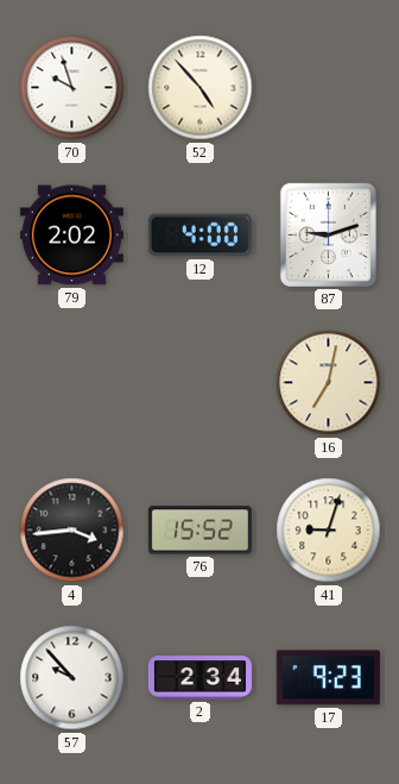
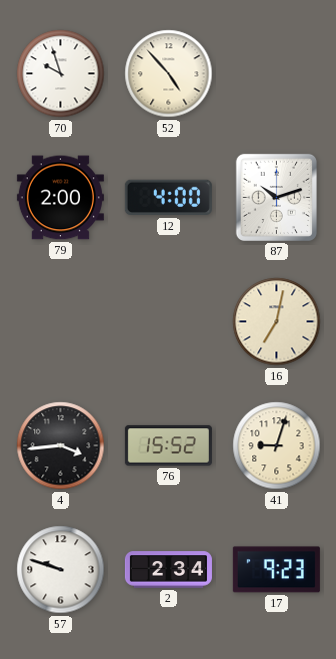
79: 2:02 -> 2:00 (60, 198)
87: 9:12 -> 10:12 (276, 197)
57: 9:53 -> 9:48 (61, 570)
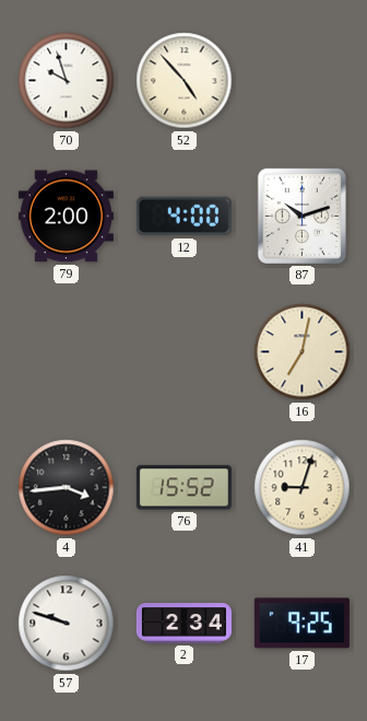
17: 9:23 -> 9:25 (301, 624)
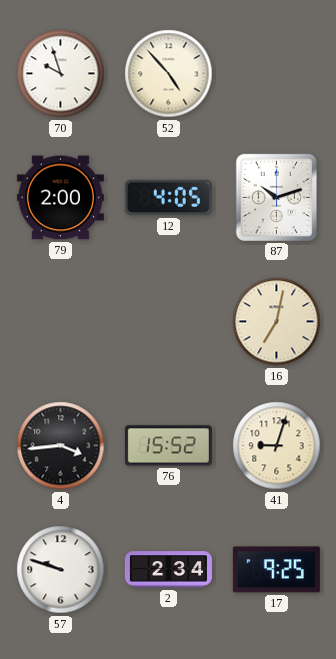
12: 4:00 -> 4:05 (168, 198)
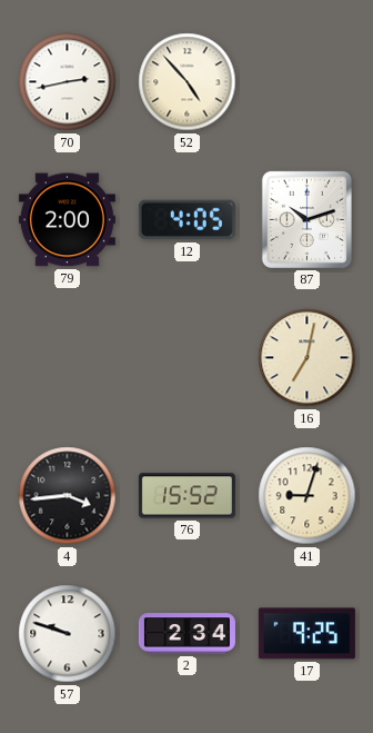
70: 9:57 -> 2:43 (68, 82)
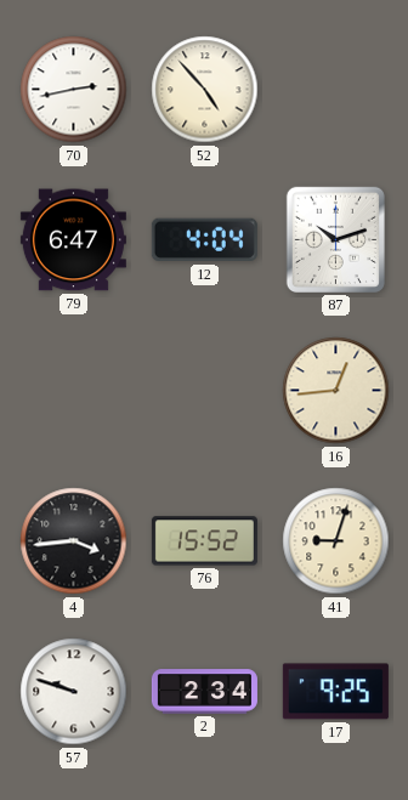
79: 2:00 -> 6:47 (73, 240)
12: 4:05 -> 4:04 (204, 240)
16: 7:02 -> 12:44 (336, 391)
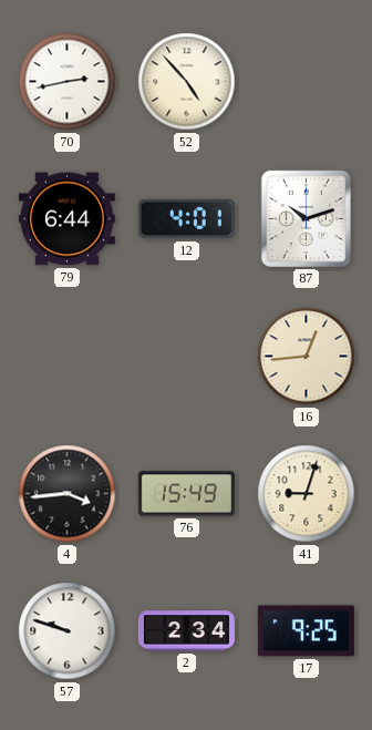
79: 6:47 -> 6:44 (66, 219)
12: 4:04 -> 4:01 (186, 219)
76: 15:52 -> 15:49 (186, 494)
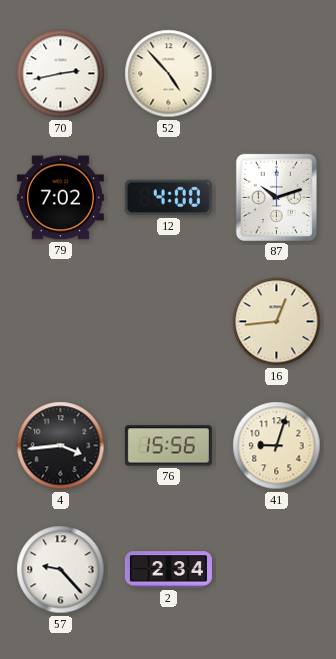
79: 6:44 -> 7:02 (60, 198)
12: 4:01 -> 4:00 (168, 198)
76: 15:49 -> 15:56 (168, 446)
57: 9:48 -> 9:23 (61, 570)
17: 9:25 -> none (306, 631)
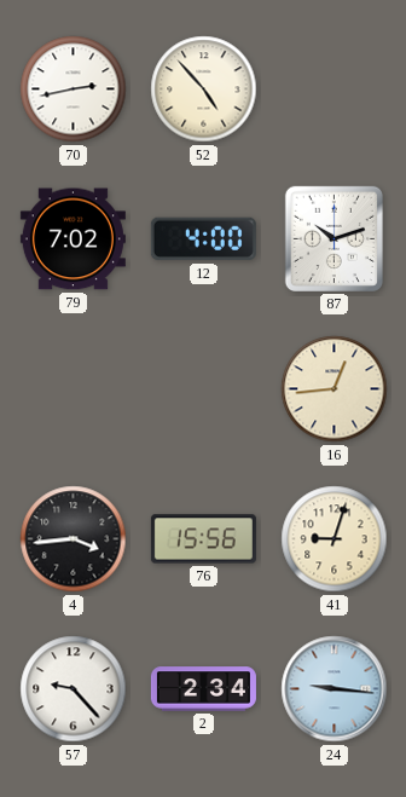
24: none -> 9:16 (335, 689)
